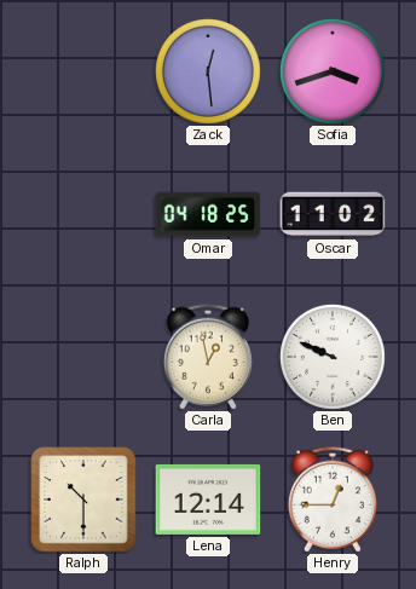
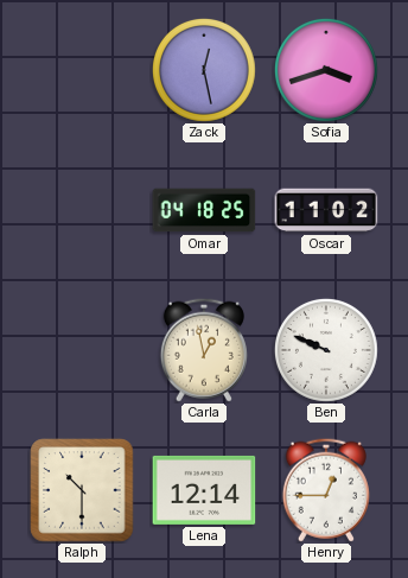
Zack: 12:29 -> 12:28 (204, 70)
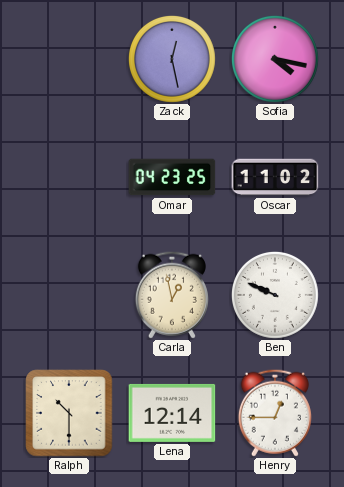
Sofia: 3:42 -> 4:17 (275, 59)
Omar: 04:18 -> 04:23 (172, 177)
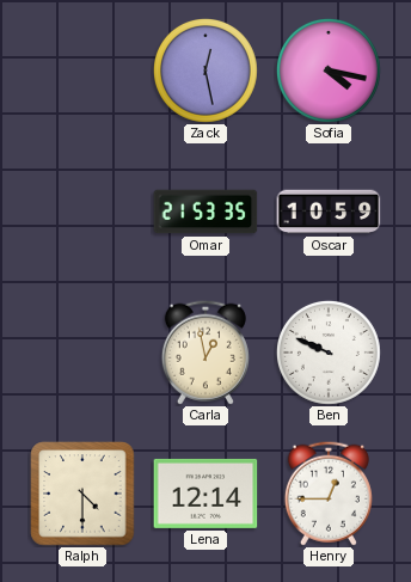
Omar: 04:23 -> 21:53 (205, 212)
Oscar: 11:02 -> 10:59 (329, 212)
Ralph: 10:30 -> 4:30 (82, 494)
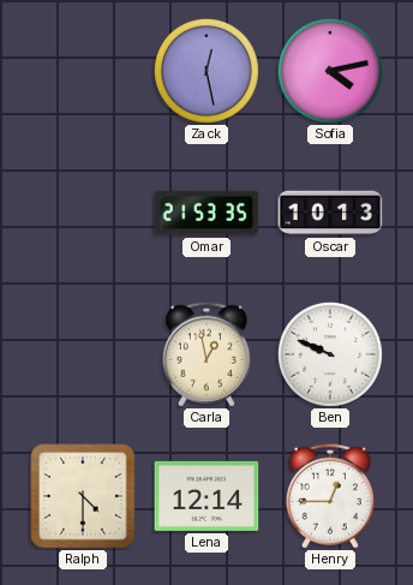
Sofia: 4:17 -> 4:13 (330, 71)
Oscar: 10:59 -> 10:13 (330, 213)
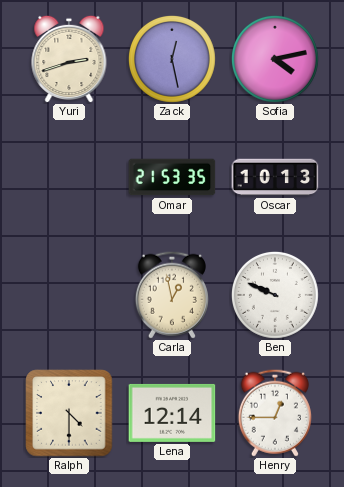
Yuri: none -> 2:42 (69, 59)
